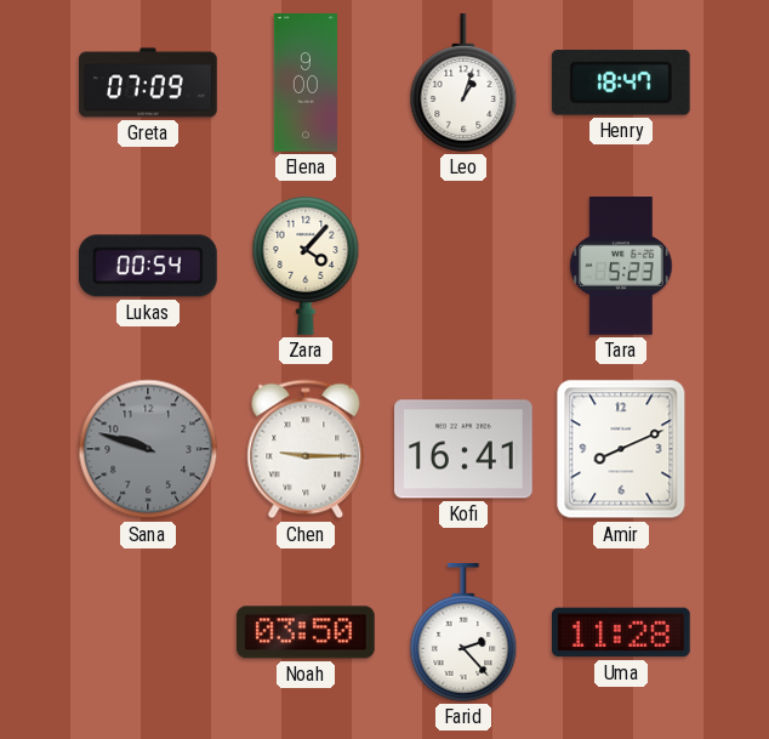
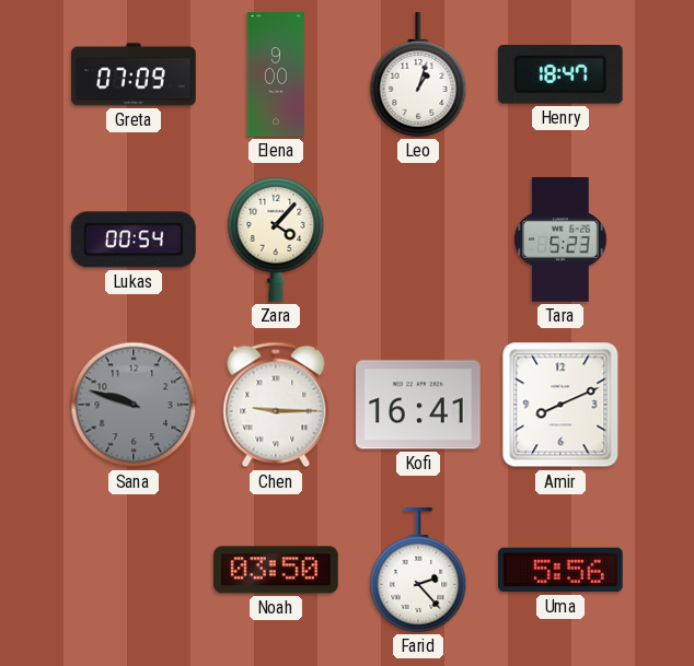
Uma: 11:28 -> 5:56 (562, 570)
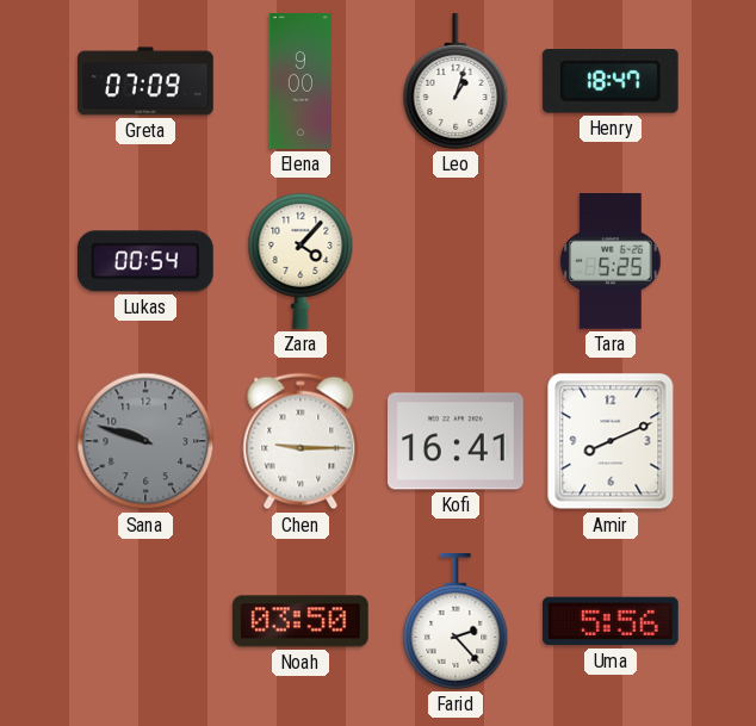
Tara: 5:23 -> 5:25 (611, 261)
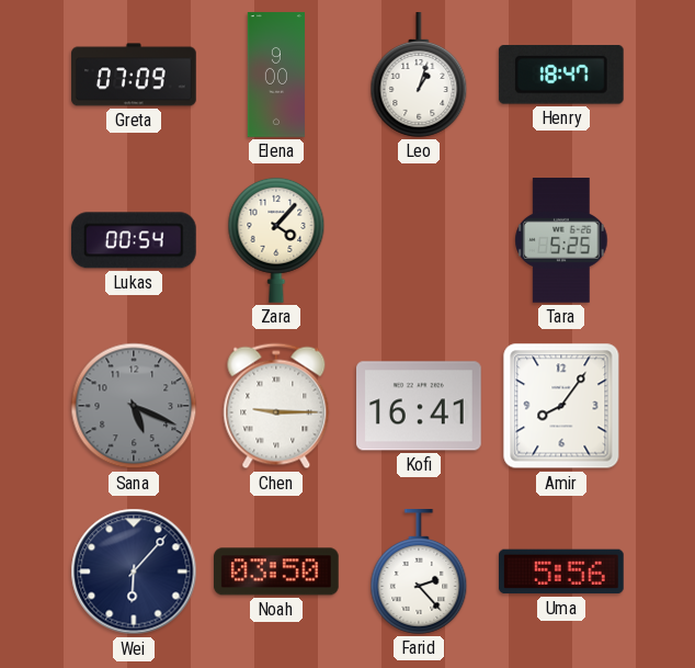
Sana: 9:48 -> 5:19 (134, 406)
Amir: 8:11 -> 8:06 (561, 406)
Wei: none -> 6:07 (134, 571)
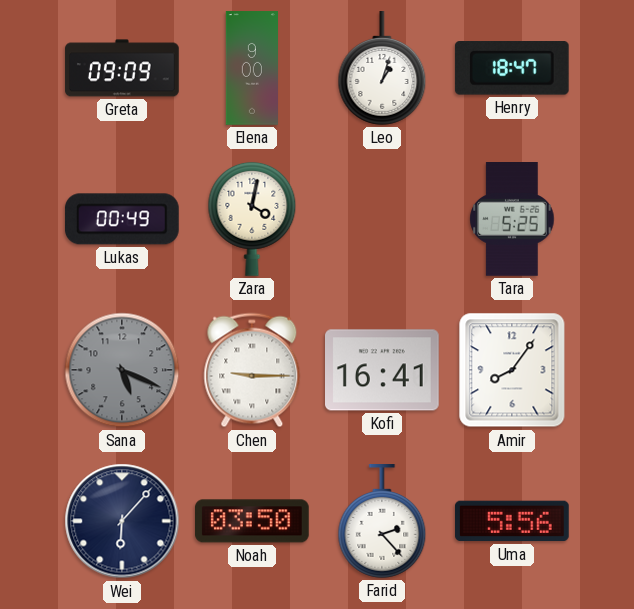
Greta: 07:09 -> 09:09 (122, 68)
Lukas: 00:54 -> 00:49 (122, 219)
Zara: 4:07 -> 4:02 (252, 219)
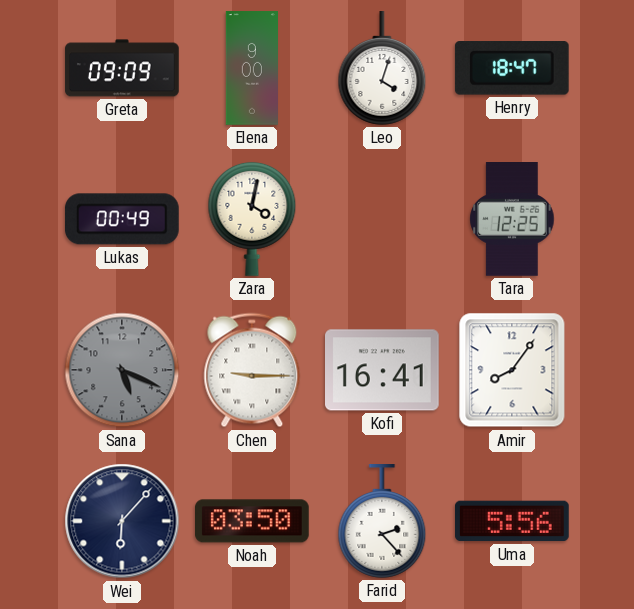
Leo: 1:03 -> 4:03 (382, 69)
Tara: 5:25 -> 12:25 (512, 219)
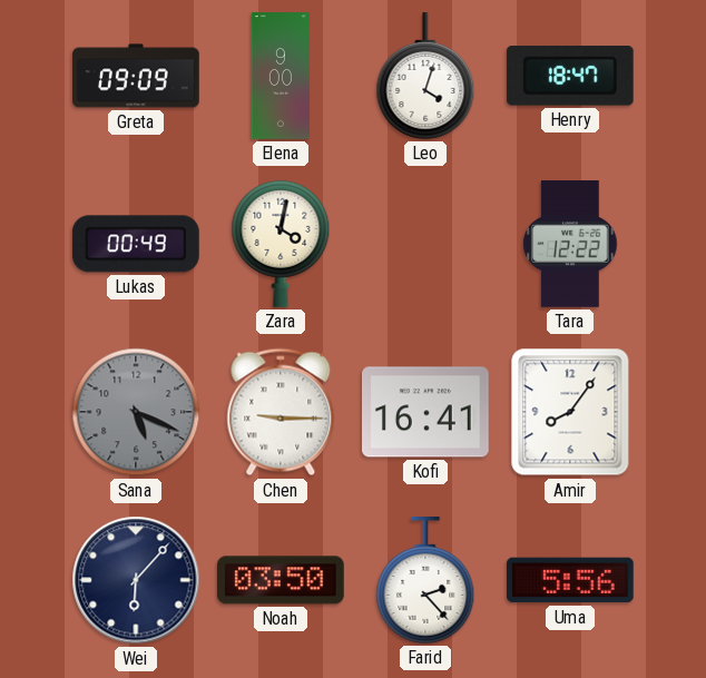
Tara: 12:25 -> 12:22 (570, 244)
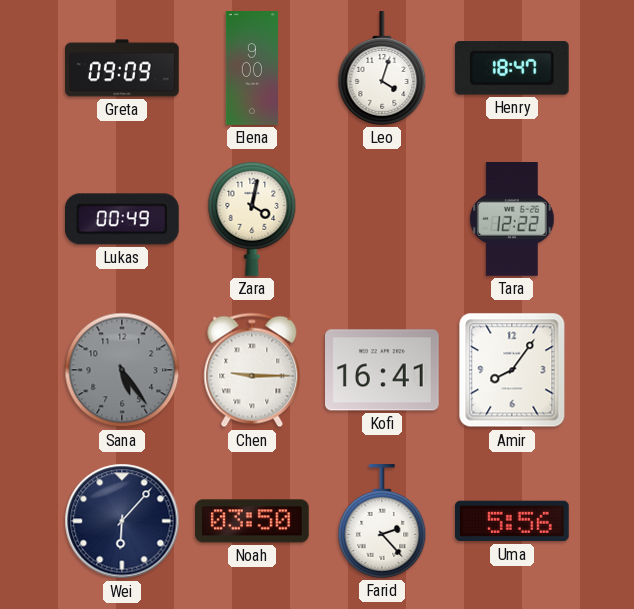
Sana: 5:19 -> 5:24 (122, 370)
